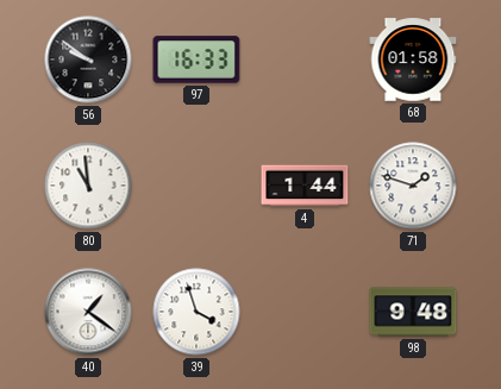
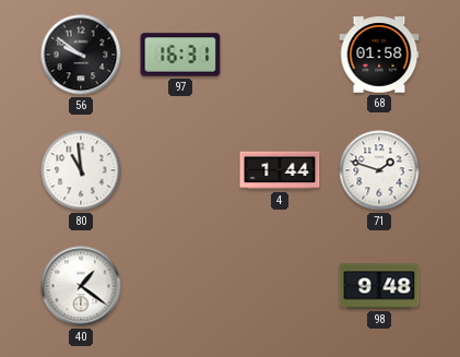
97: 16:33 -> 16:31 (180, 55)
39: 3:57 -> none (196, 312)
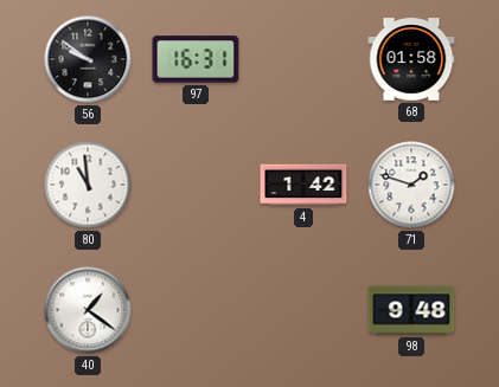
4: 1:44 -> 1:42 (303, 185)
